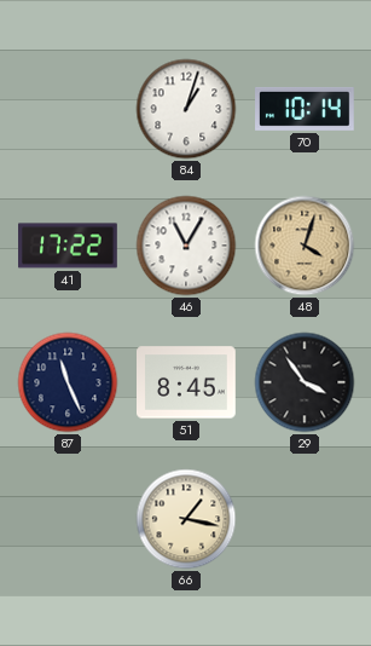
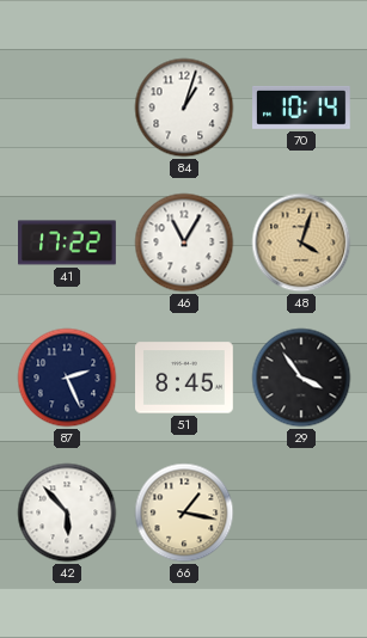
87: 11:26 -> 2:26 (67, 378)
42: none -> 5:53 (67, 513)
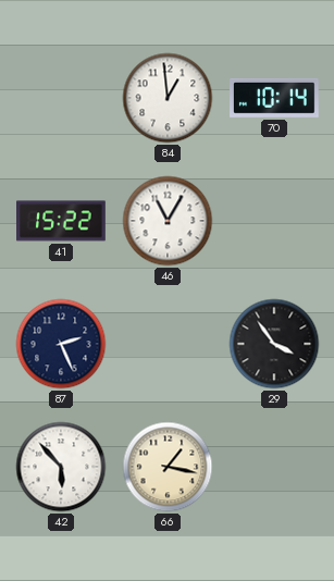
84: 1:03 -> 12:59 (168, 98)
41: 17:22 -> 15:22 (62, 221)
48: 4:03 -> none (301, 243)
51: 8:45 -> none (185, 378)
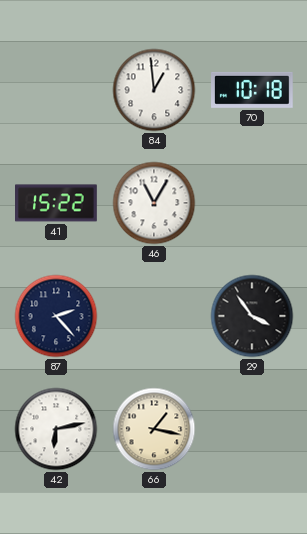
70: 10:14 -> 10:18 (253, 90)
87: 2:26 -> 2:23 (56, 316)
42: 5:53 -> 6:13 (56, 429)
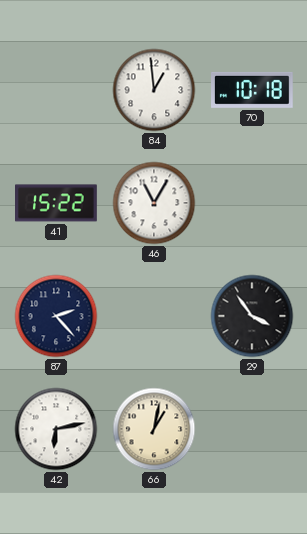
66: 1:17 -> 1:02 (154, 429)
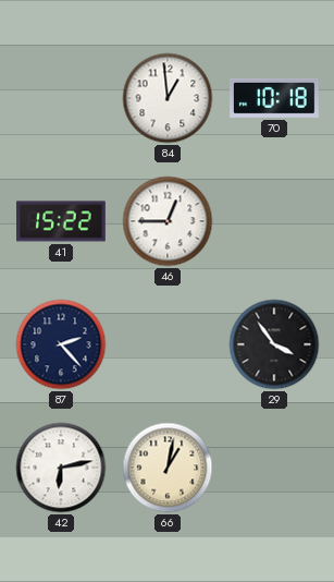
46: 11:05 -> 12:45 (168, 221)
